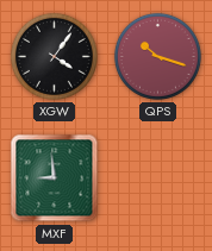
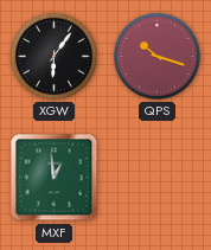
XGW: 4:06 -> 6:06 (53, 56)
MXF: 8:59 -> 12:59 (55, 178)
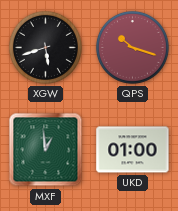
XGW: 6:06 -> 5:42 (45, 47)
UKD: none -> 01:00 (133, 150)
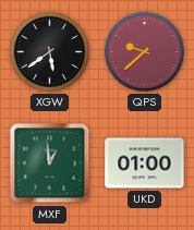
XGW: 5:42 -> 5:39 (49, 51)
QPS: 10:18 -> 9:38 (144, 51)
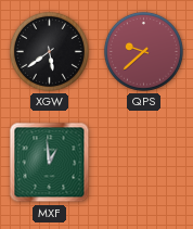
UKD: 01:00 -> none (145, 164)
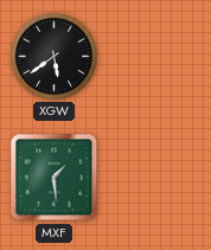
QPS: 9:38 -> none (143, 51)
MXF: 12:59 -> 1:29 (55, 178)
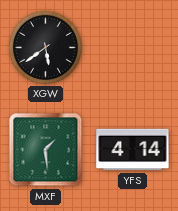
YFS: none -> 4:14 (133, 150)
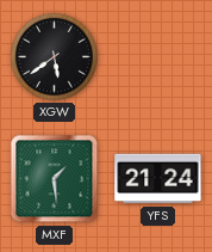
YFS: 4:14 -> 21:24 (158, 179)
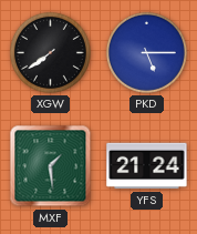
XGW: 5:39 -> 7:39 (50, 52)
PKD: none -> 5:15 (146, 52)
